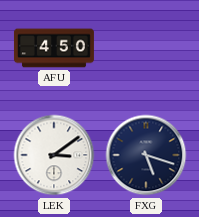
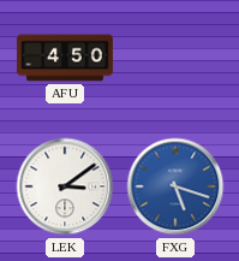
FXG dial: navy -> blue (175, 186)
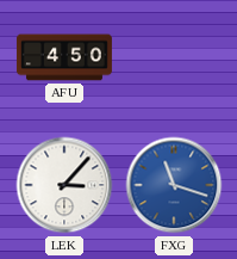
LEK: 3:09 -> 3:07 (64, 185)
FXG: 5:18 -> 11:18 (174, 185)
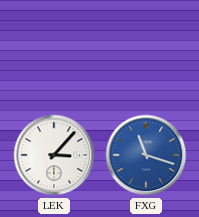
AFU: 4:50 -> none (64, 57)
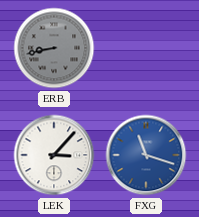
ERB: none -> 8:43 (54, 48)
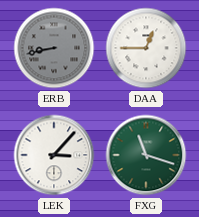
DAA: none -> 12:45 (146, 48)
FXG dial: blue -> green (146, 155)
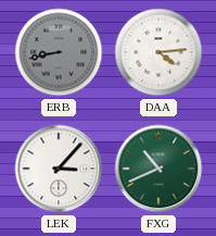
DAA: 12:45 -> 4:14 (158, 52)
FXG: 11:18 -> 10:41 (158, 169)
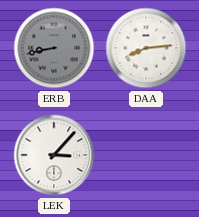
DAA: 4:14 -> 8:14 (146, 48)
FXG: 10:41 -> none (158, 169)
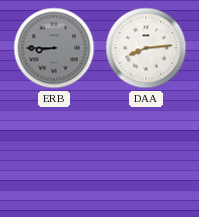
ERB: 8:43 -> 8:45 (54, 48)
LEK: 3:07 -> none (54, 155)
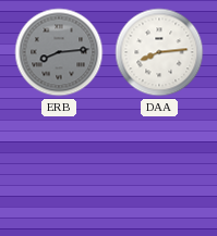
ERB: 8:45 -> 8:14 (59, 52)
